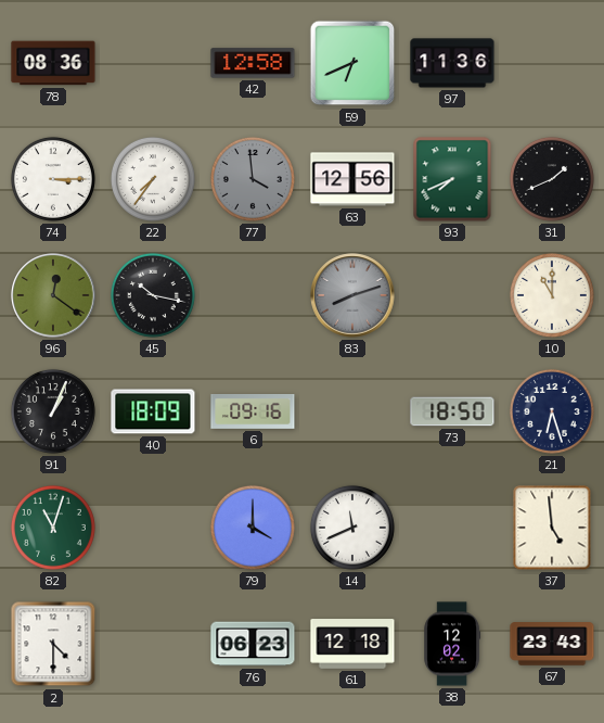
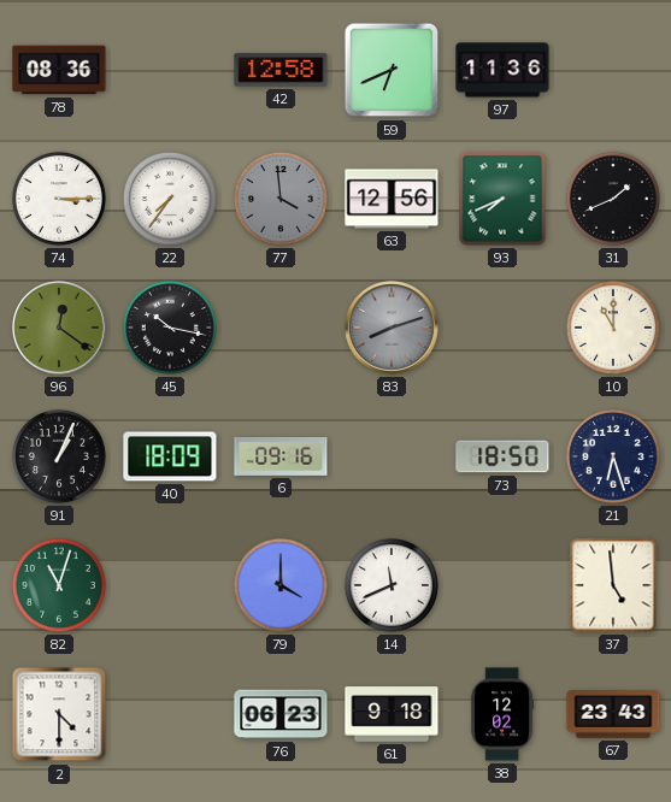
61: 12:18 -> 9:18 (392, 714)
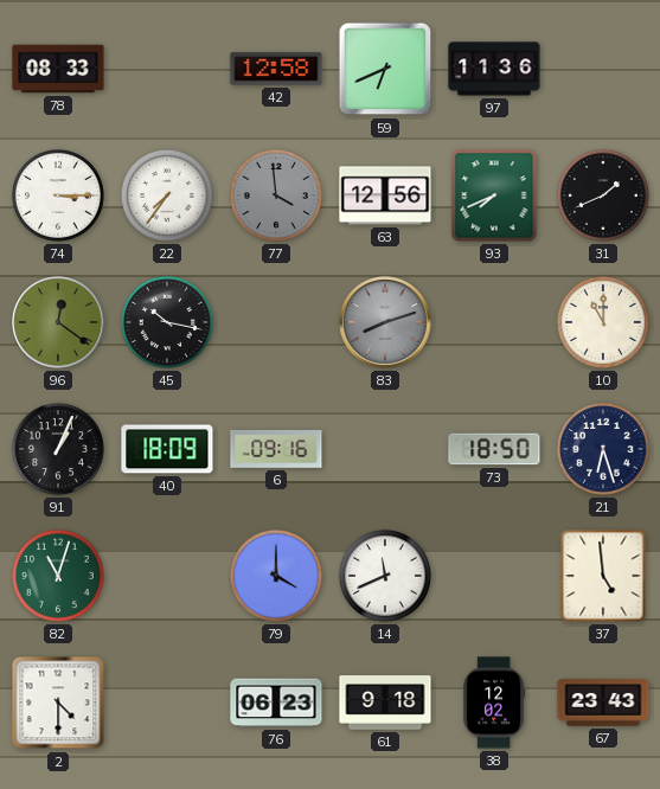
78: 08:36 -> 08:33 (58, 69)
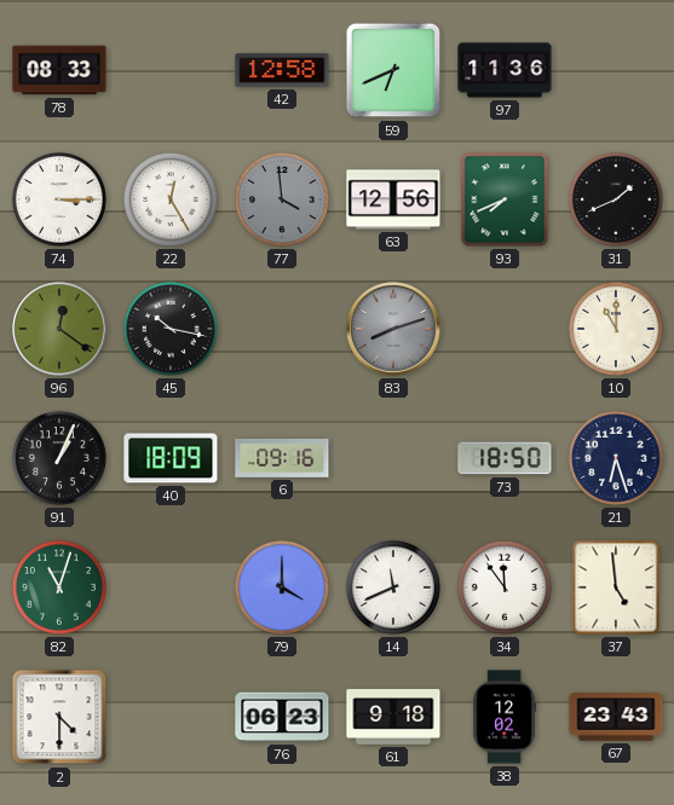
22: 7:36 -> 12:25 (171, 199)
34: none -> 11:54 (505, 587)
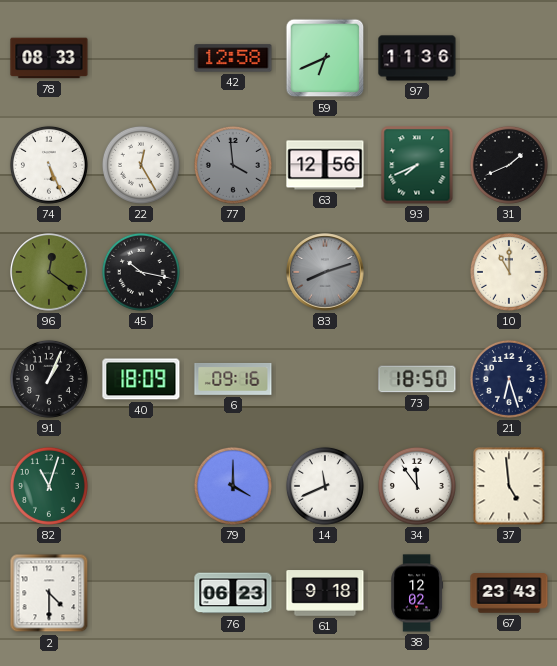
74: 3:15 -> 5:26 (49, 165)
